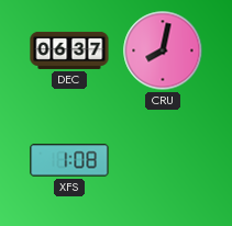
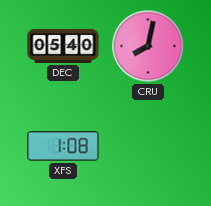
DEC: 06:37 -> 05:40 (63, 46)
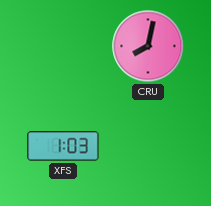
DEC: 05:40 -> none (63, 46)
XFS: 1:08 -> 1:03 (63, 146)
